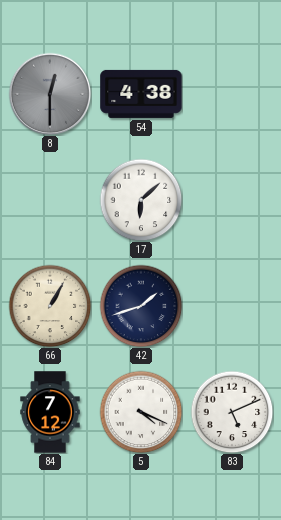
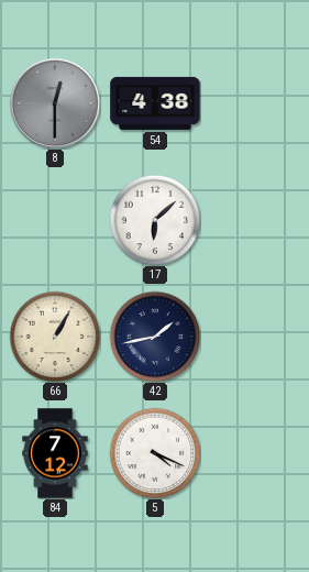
42: 1:42 -> 1:43 (155, 337)
83: 5:11 -> none (232, 412)
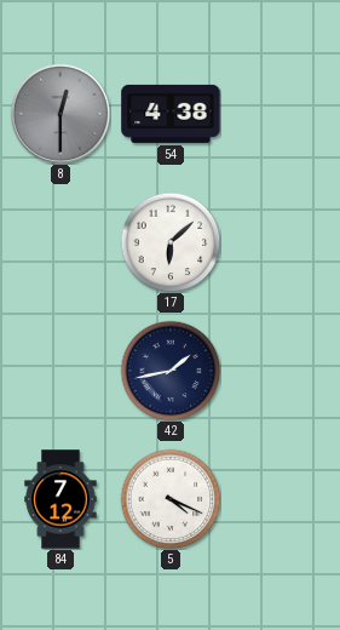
66: 1:05 -> none (55, 337)
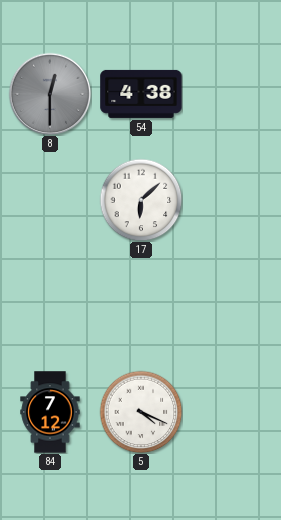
42: 1:43 -> none (171, 371)
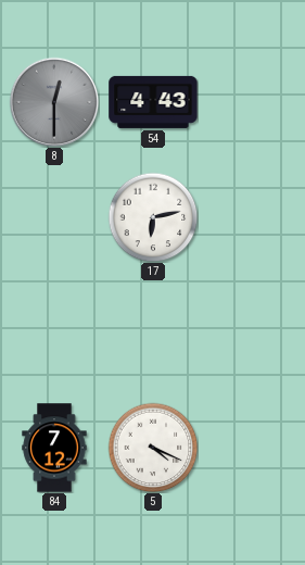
54: 4:38 -> 4:43 (153, 102)
17: 6:08 -> 6:13 (153, 217)
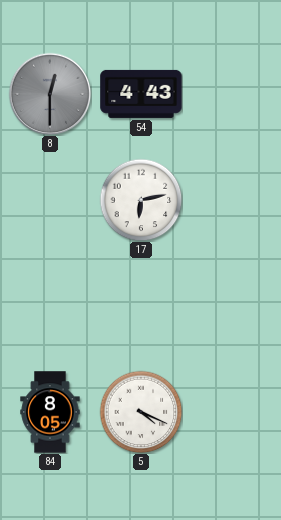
84: 7:12 -> 8:05 (50, 412)
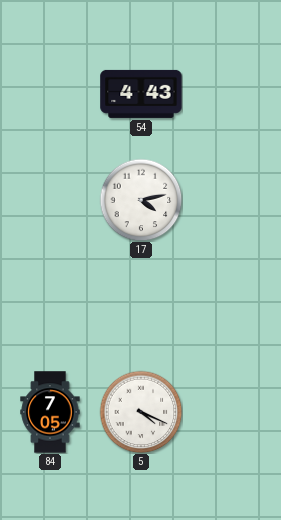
8: 12:30 -> none (50, 94)
17: 6:13 -> 4:13 (141, 200)
84: 8:05 -> 7:05 (50, 412)
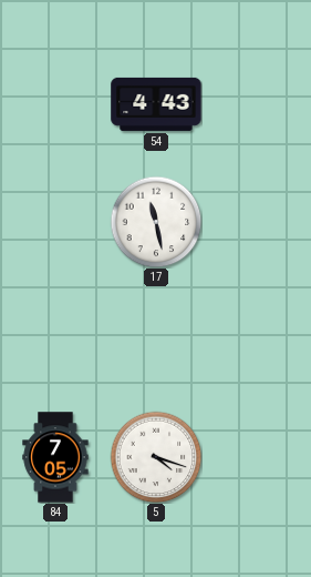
17: 4:13 -> 11:28 (156, 222)
5: 4:19 -> 4:18 (156, 457)
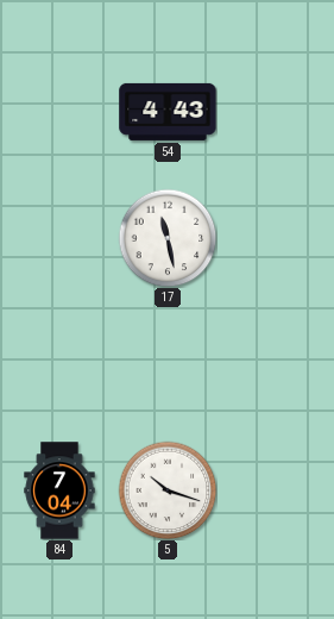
84: 7:05 -> 7:04 (59, 490)
5: 4:18 -> 10:18 (168, 490)
